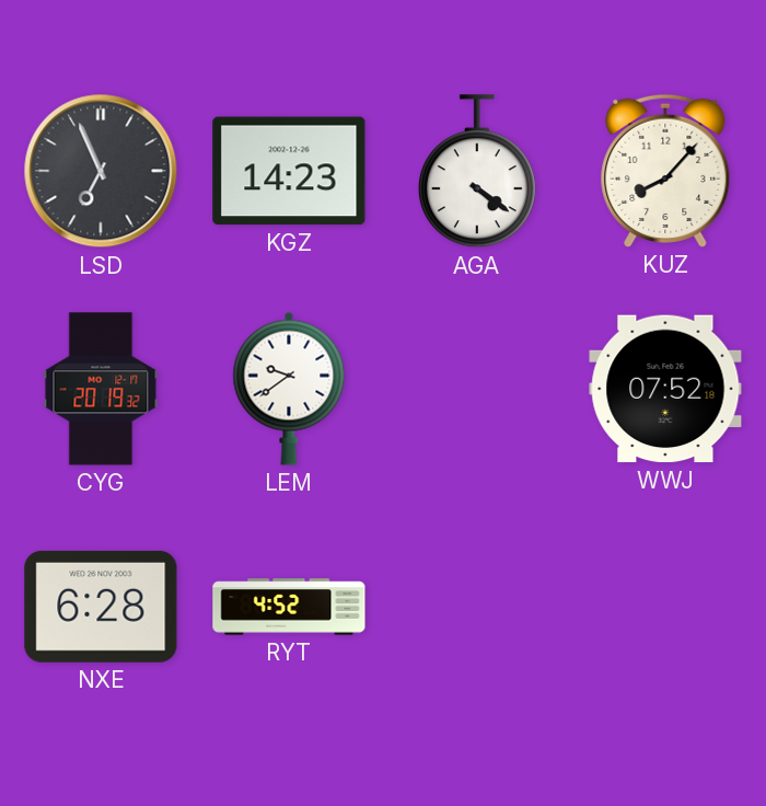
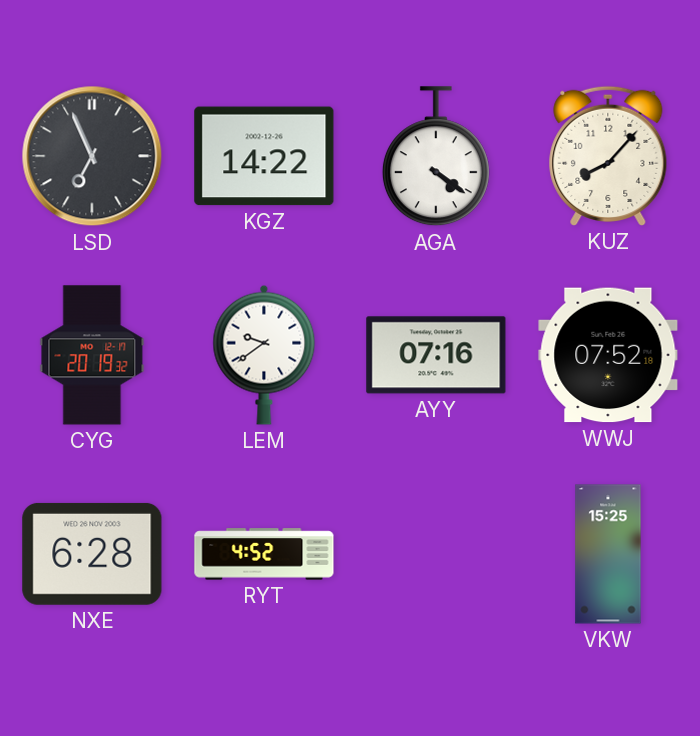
KGZ: 14:23 -> 14:22 (264, 156)
AYY: none -> 07:16 (436, 355)
VKW: none -> 15:25 (608, 554)
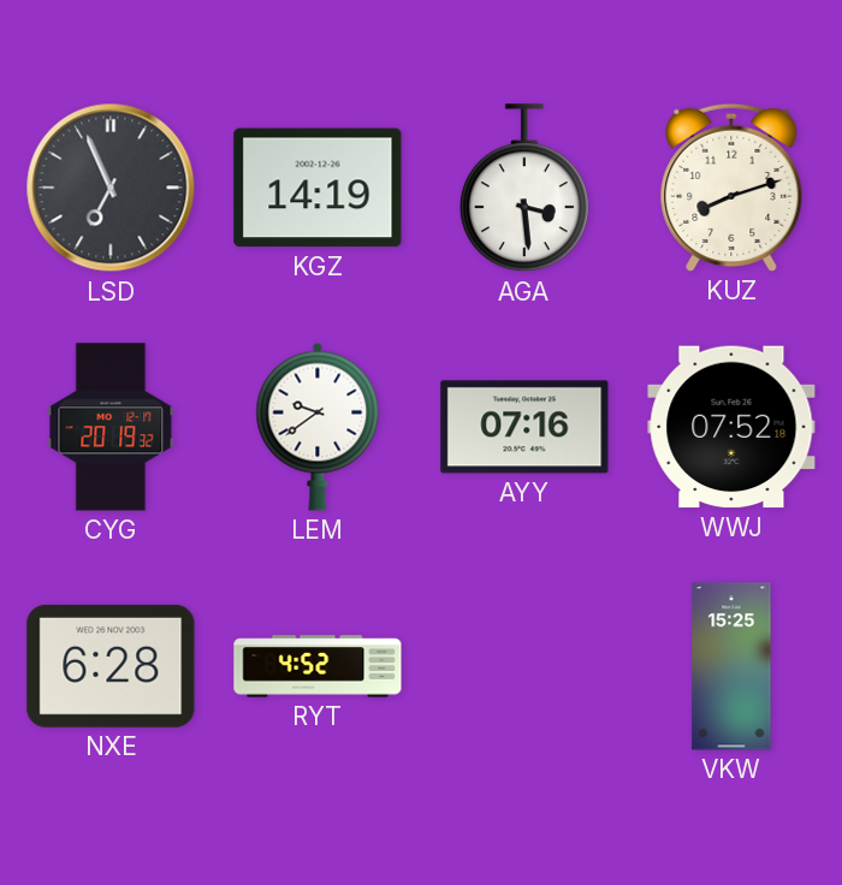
KGZ: 14:22 -> 14:19 (318, 188)
AGA: 4:21 -> 3:29 (524, 189)
KUZ: 8:07 -> 8:12 (731, 188)
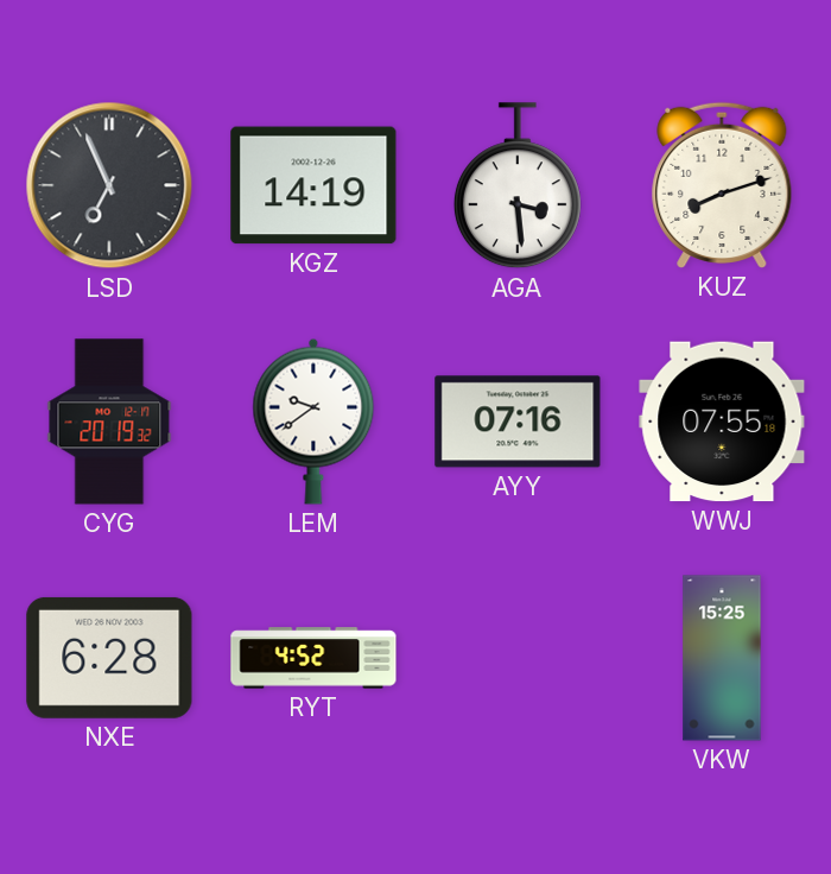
WWJ: 07:52 -> 07:55 (722, 422)
